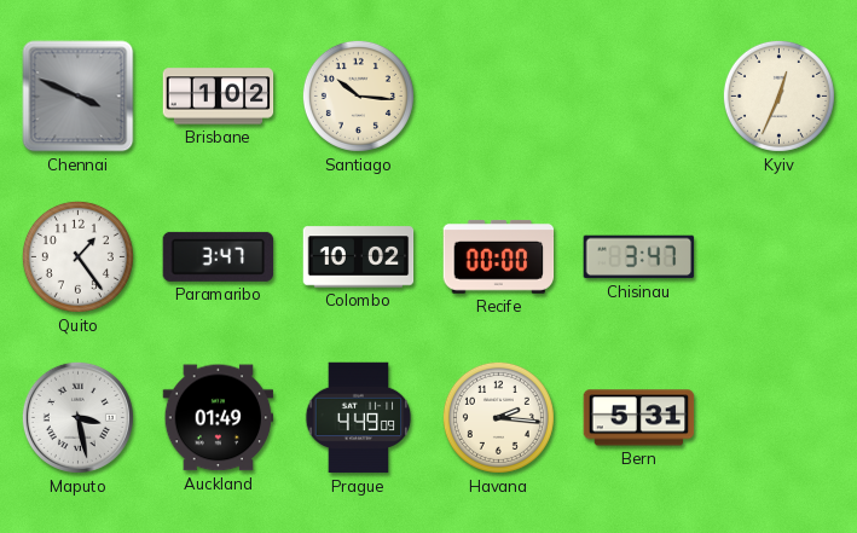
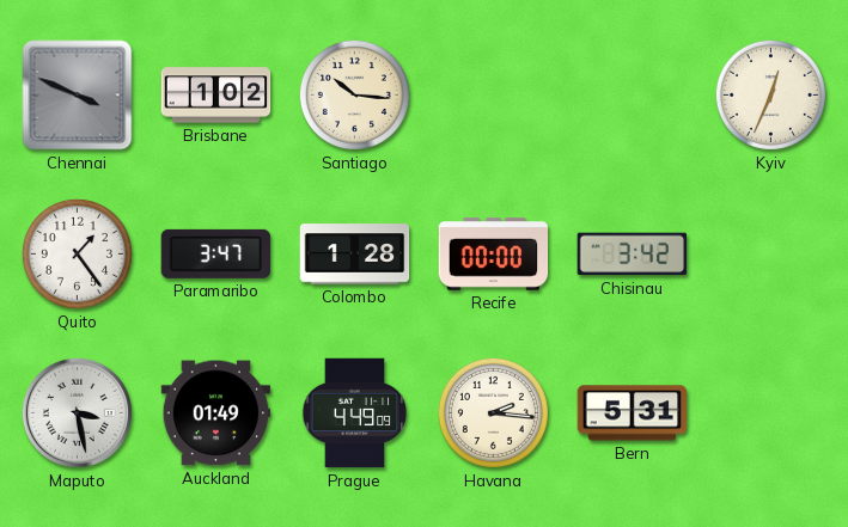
Colombo: 10:02 -> 1:28 (355, 255)
Chisinau: 3:47 -> 3:42 (633, 255)
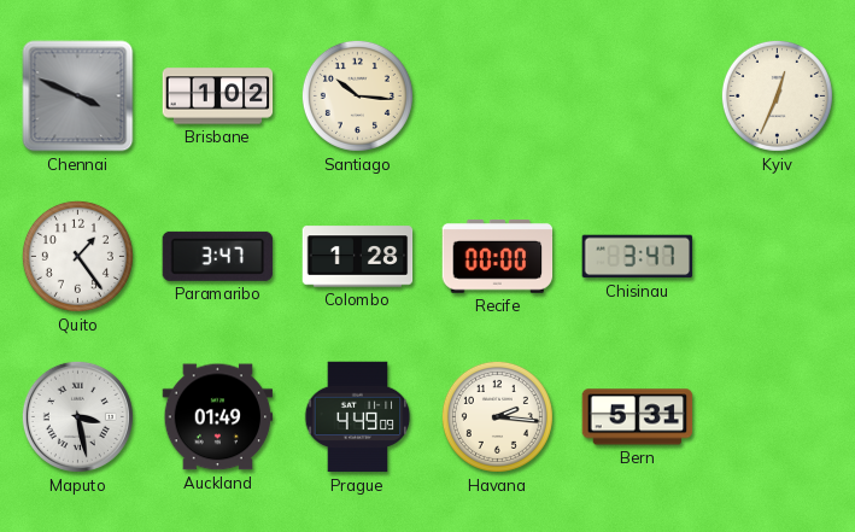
Chisinau: 3:42 -> 3:47 (638, 257)
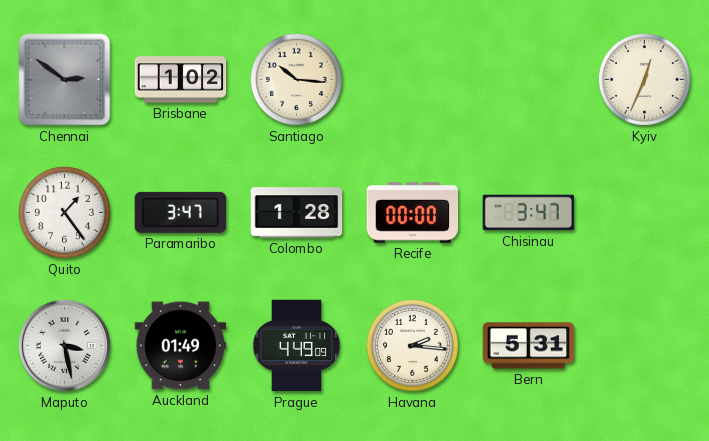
Chennai: 3:49 -> 2:51 (65, 80)
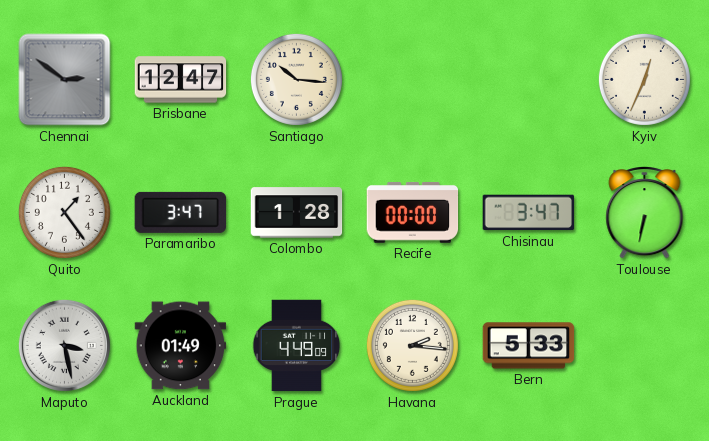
Brisbane: 1:02 -> 12:47 (181, 80)
Toulouse: none -> 6:32 (645, 213)
Bern: 5:31 -> 5:33 (529, 346)
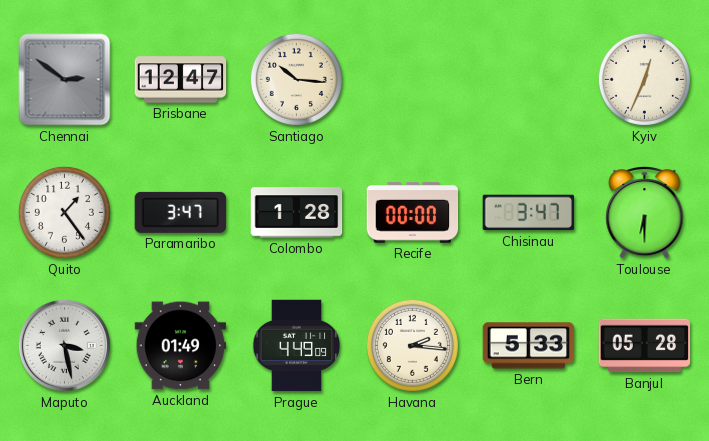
Toulouse: 6:32 -> 6:30 (645, 213)
Banjul: none -> 05:28 (645, 346)
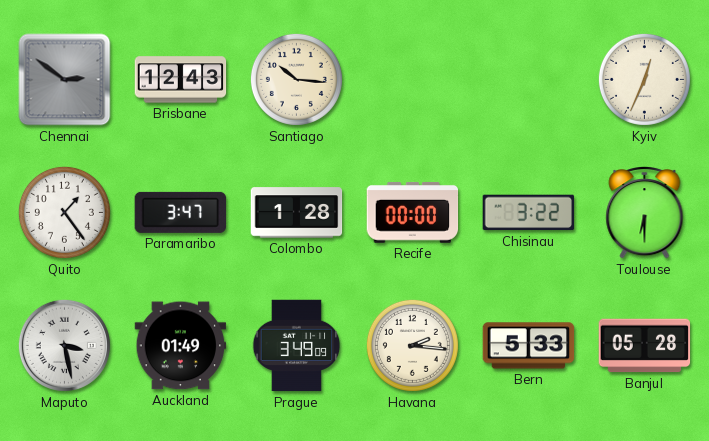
Brisbane: 12:47 -> 12:43 (181, 80)
Chisinau: 3:47 -> 3:22 (529, 213)
Prague: 4:49 -> 3:49 (297, 346)
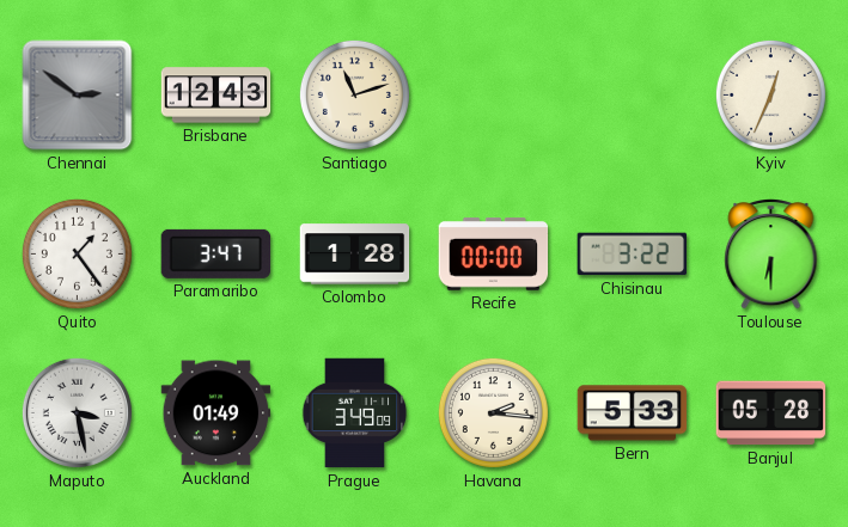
Santiago: 10:16 -> 11:12 (354, 94)
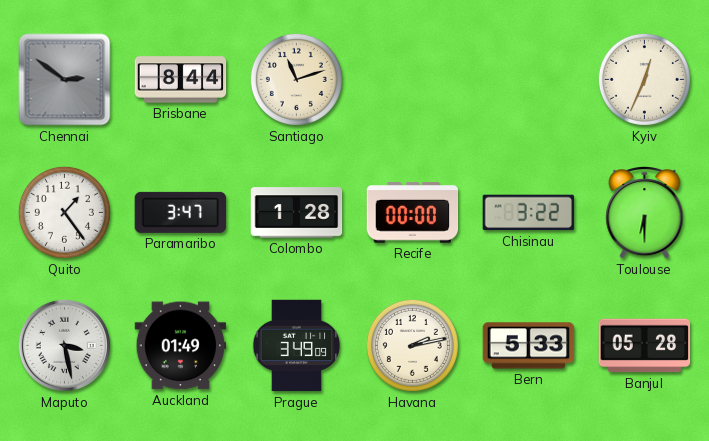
Brisbane: 12:43 -> 8:44 (181, 80)
Havana: 2:16 -> 2:13 (412, 345)
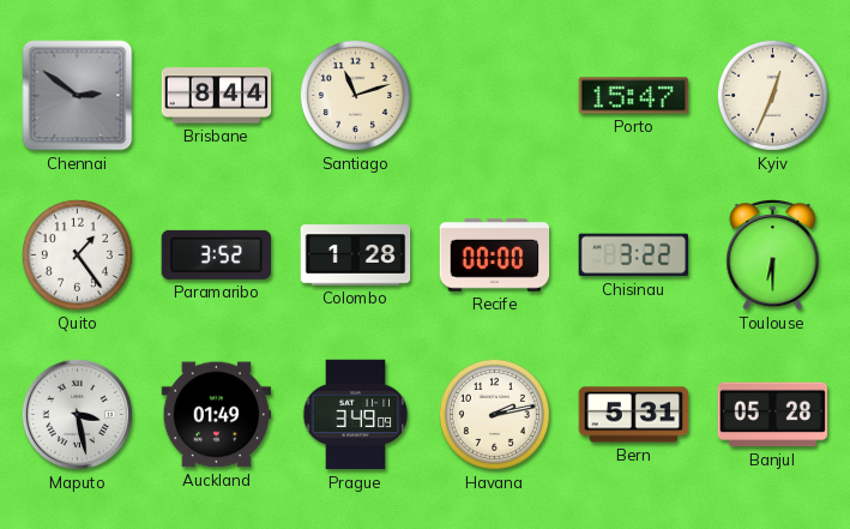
Porto: none -> 15:47 (634, 96)
Paramaribo: 3:47 -> 3:52 (217, 254)
Bern: 5:33 -> 5:31 (634, 415)
